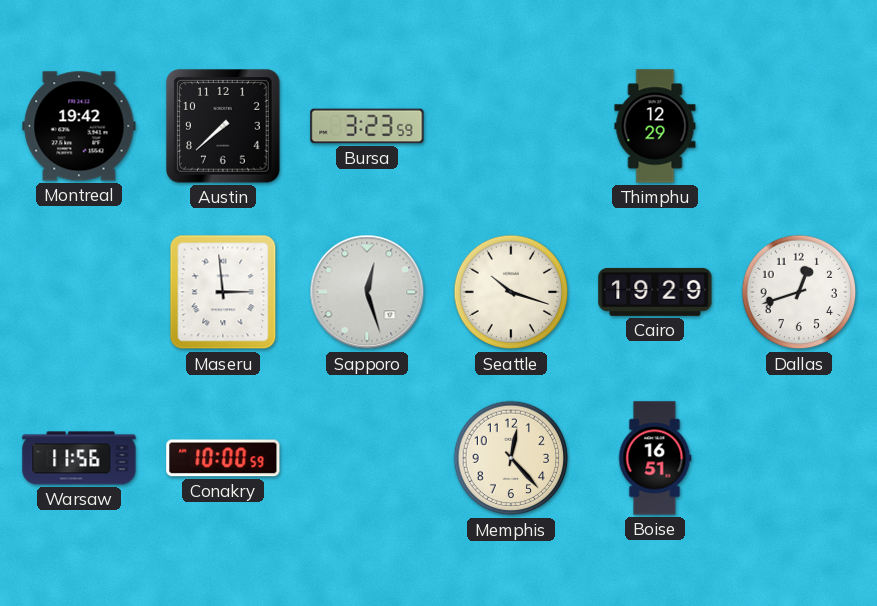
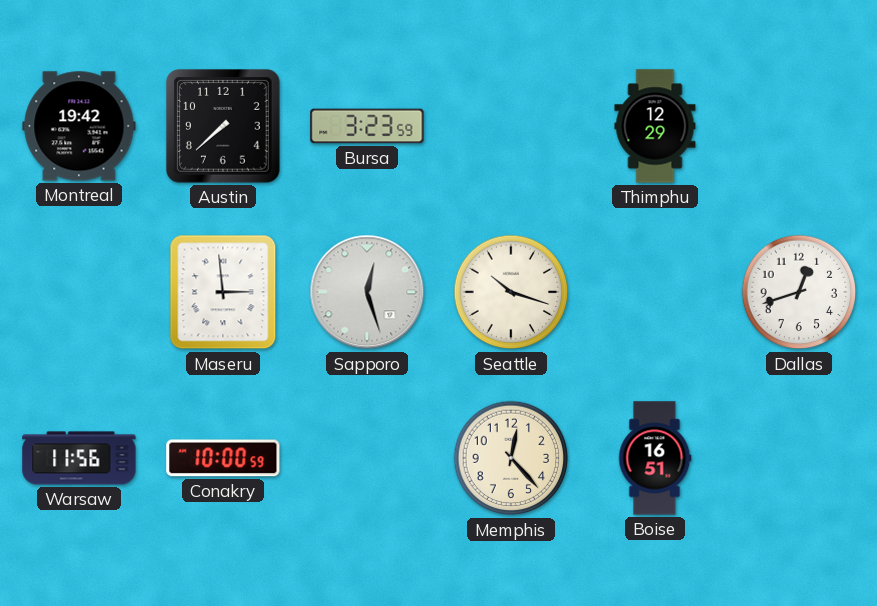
Cairo: 19:29 -> none (655, 292)
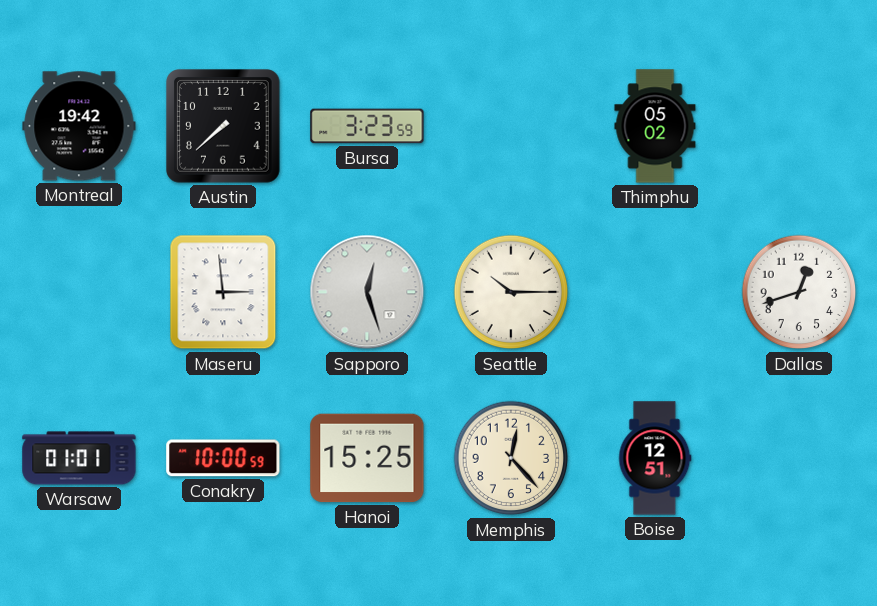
Thimphu: 12:29 -> 05:02 (655, 126)
Seattle: 10:18 -> 10:15 (511, 292)
Warsaw: 11:56 -> 01:01 (79, 458)
Hanoi: none -> 15:25 (367, 458)
Boise: 16:51 -> 12:51 (655, 458)
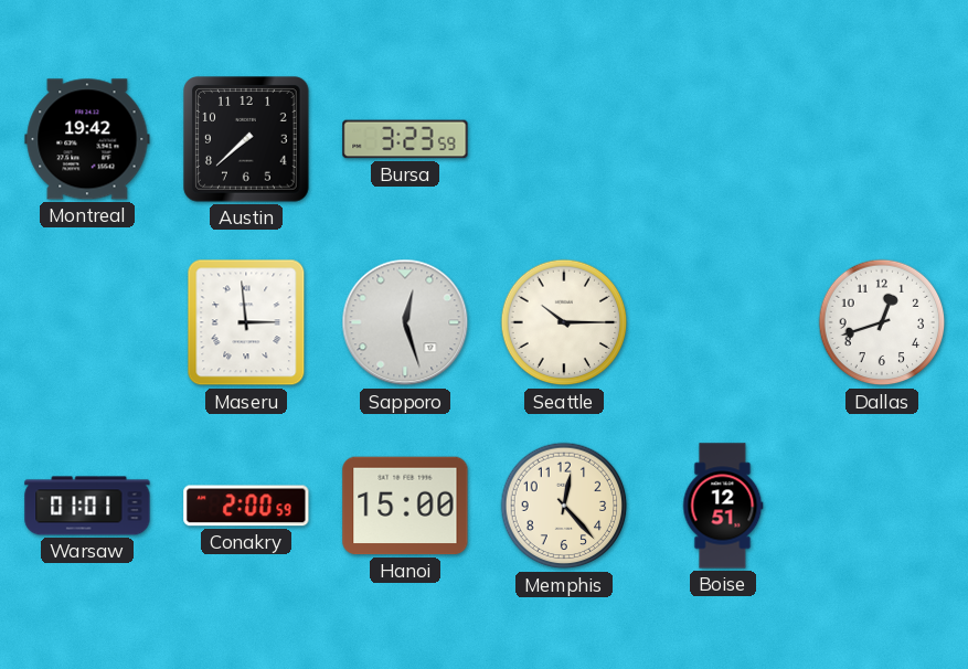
Thimphu: 05:02 -> none (655, 126)
Conakry: 10:00 -> 2:00 (246, 506)
Hanoi: 15:25 -> 15:00 (405, 506)
